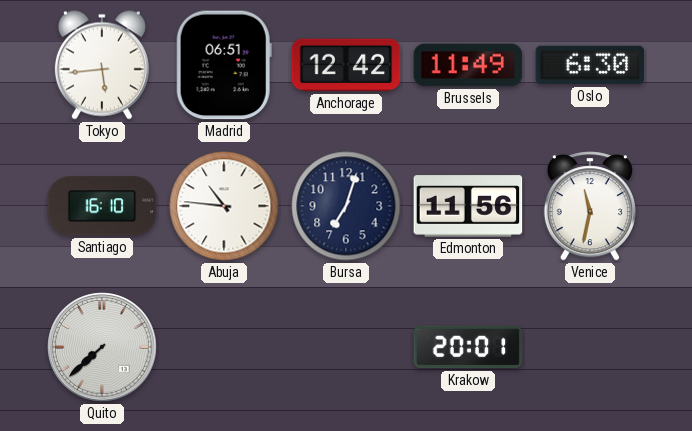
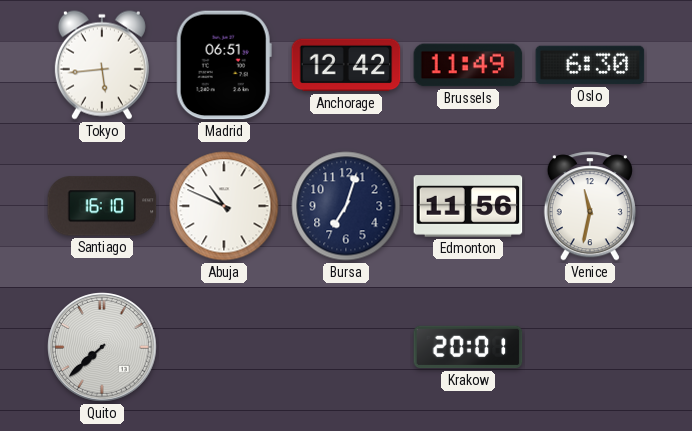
Abuja: 10:46 -> 10:49 (224, 206)
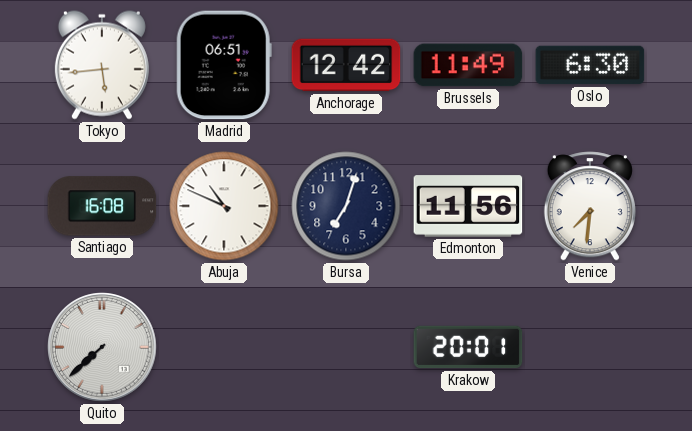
Santiago: 16:10 -> 16:08 (102, 206)
Venice: 11:32 -> 7:31 (590, 206)
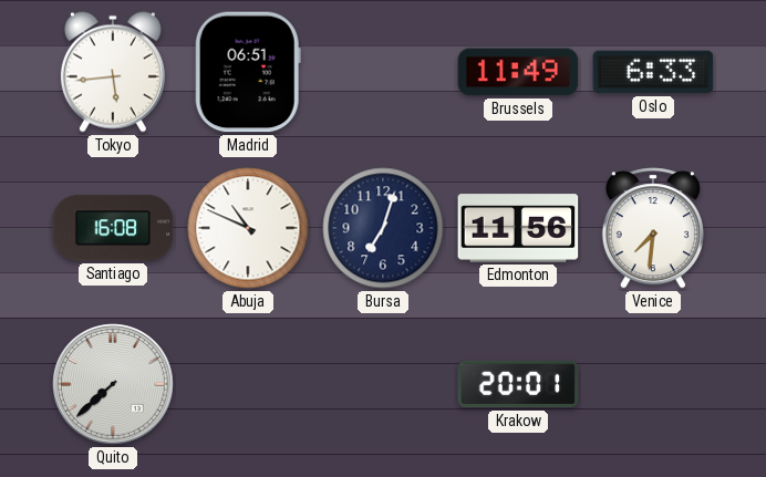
Anchorage: 12:42 -> none (346, 65)
Oslo: 6:30 -> 6:33 (653, 72)
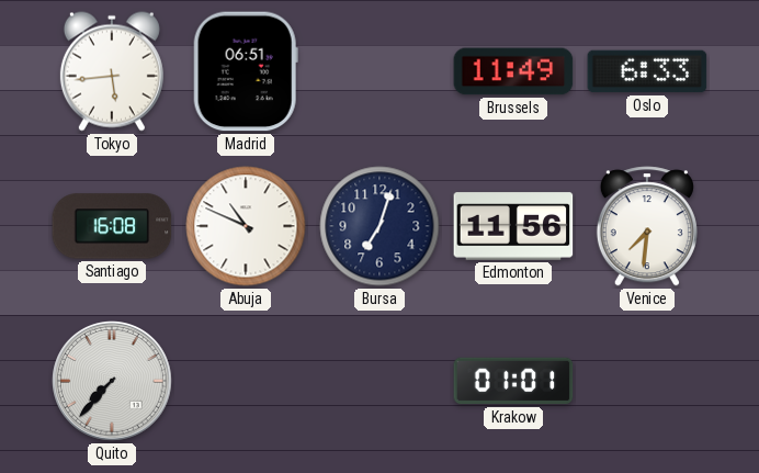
Quito: 7:38 -> 7:37 (112, 381)
Krakow: 20:01 -> 01:01 (513, 381)
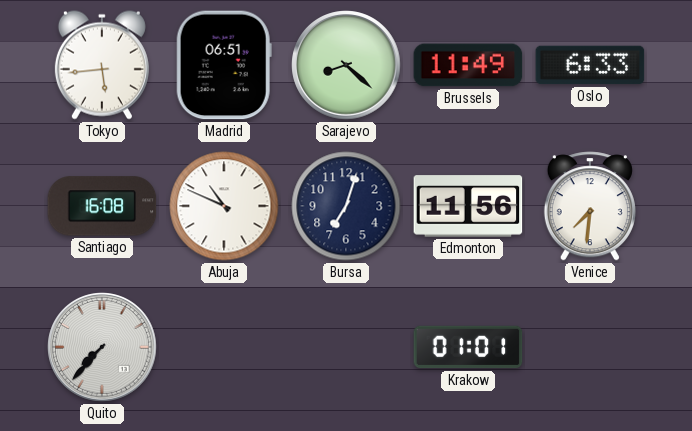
Sarajevo: none -> 8:22 (346, 65)
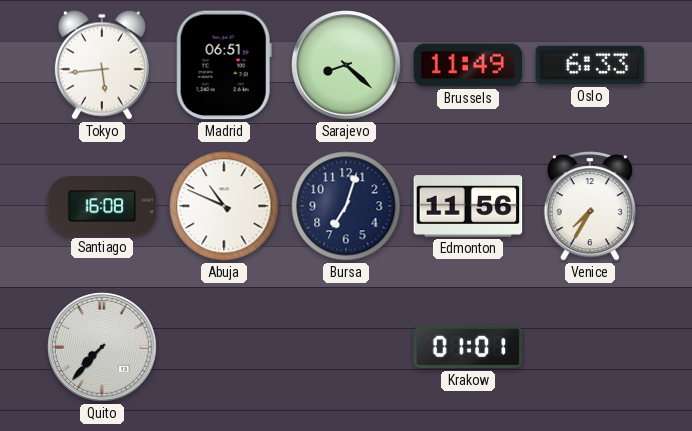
Venice: 7:31 -> 7:35 (590, 206)
